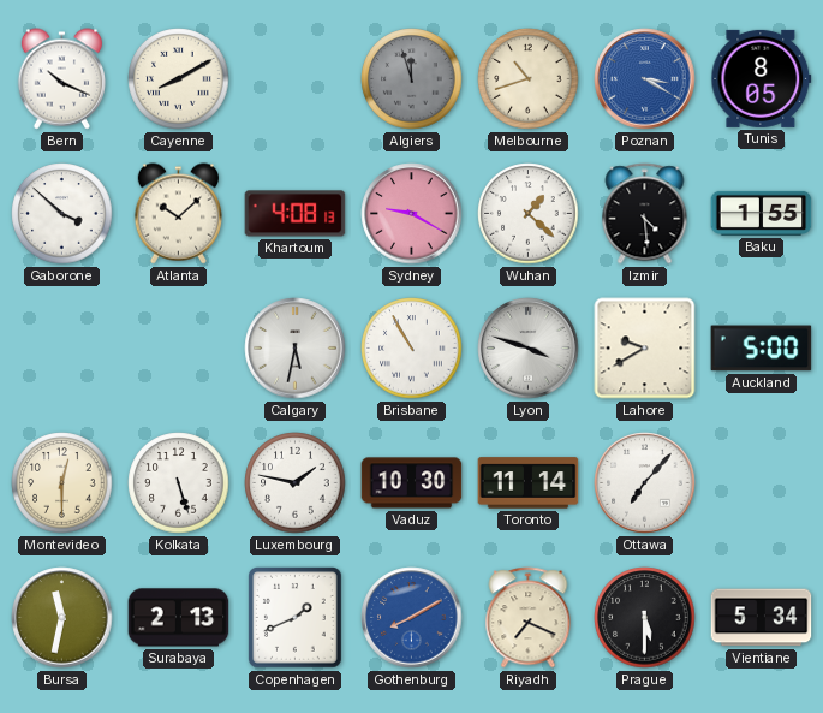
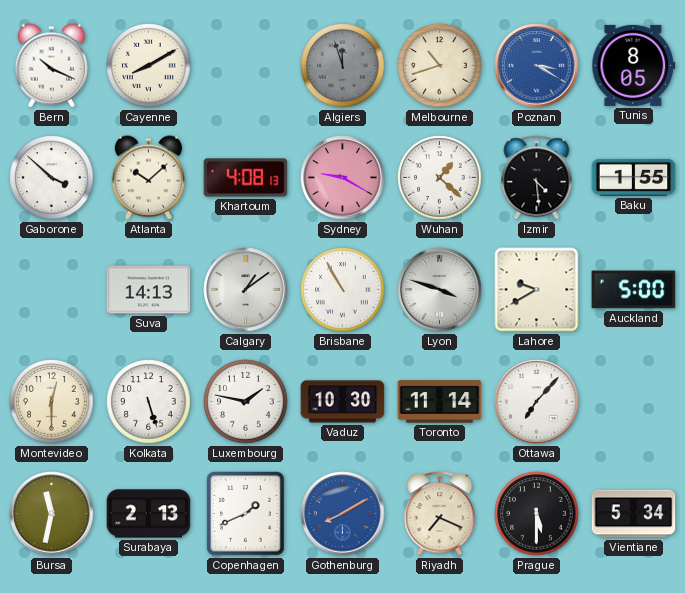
Suva: none -> 14:13 (149, 290)
Calgary: 5:32 -> 1:09 (246, 290)
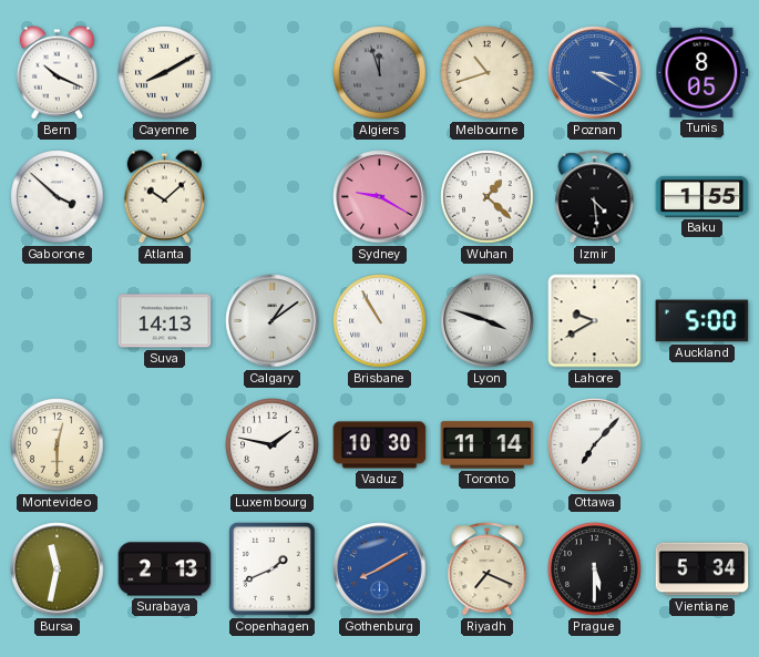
Khartoum: 4:08 -> none (246, 178)
Kolkata: 5:27 -> none (149, 402)
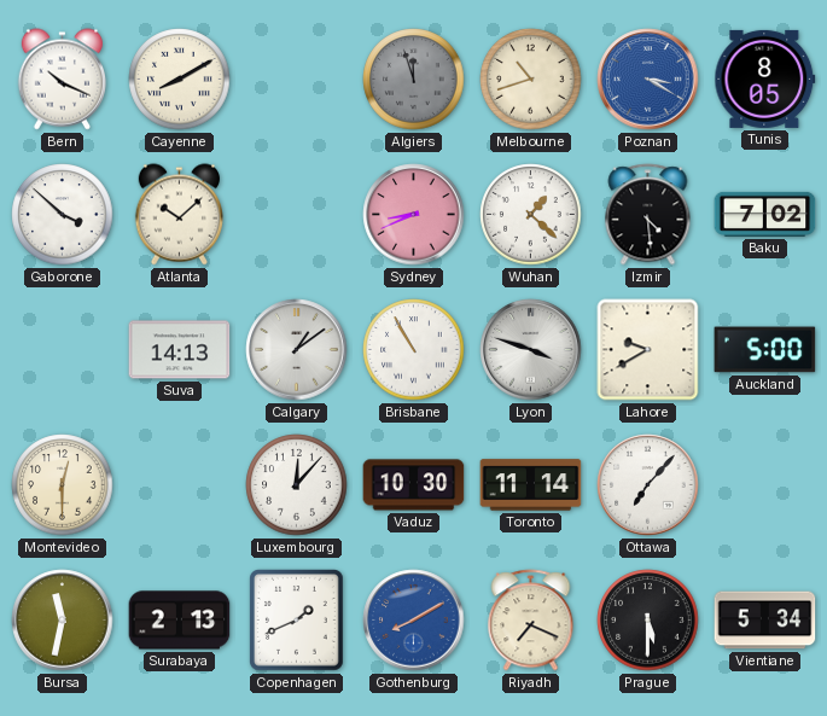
Sydney: 9:20 -> 8:41 (414, 215)
Baku: 1:55 -> 7:02 (765, 214)
Luxembourg: 1:47 -> 12:07 (297, 485)
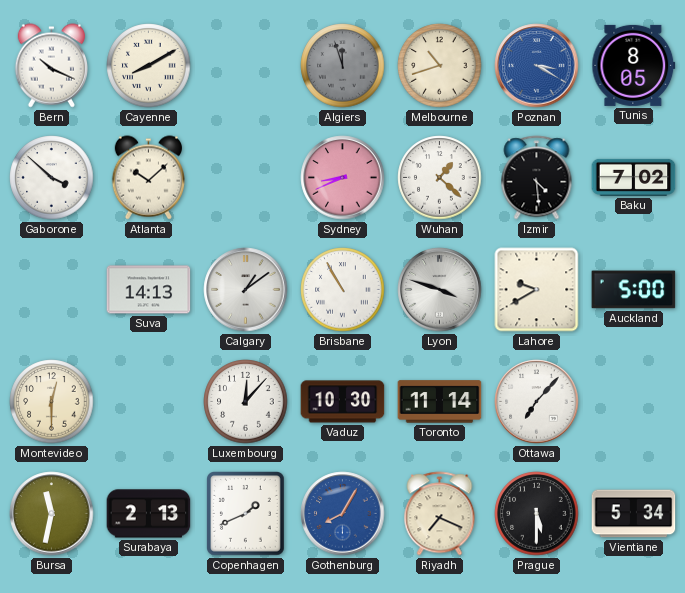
Gothenburg: 8:10 -> 8:05 (343, 514)
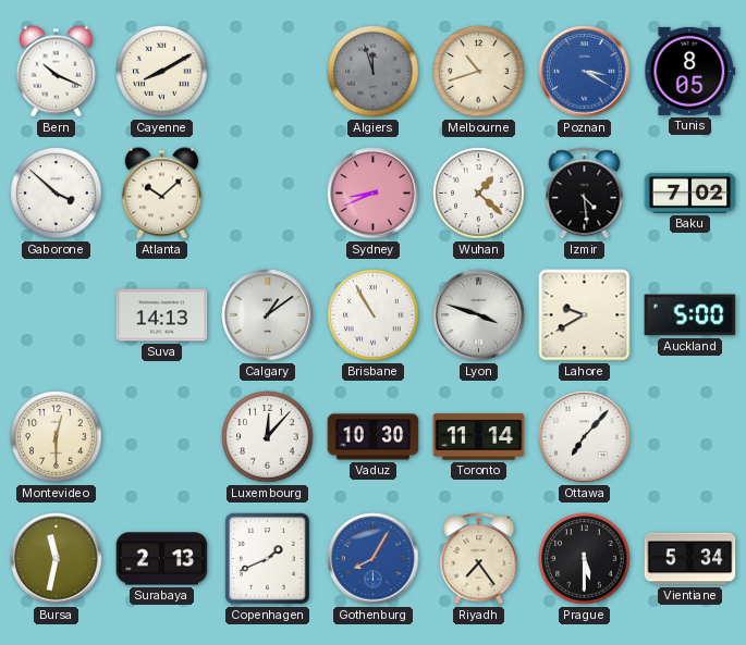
Riyadh: 7:19 -> 7:24 (479, 559)
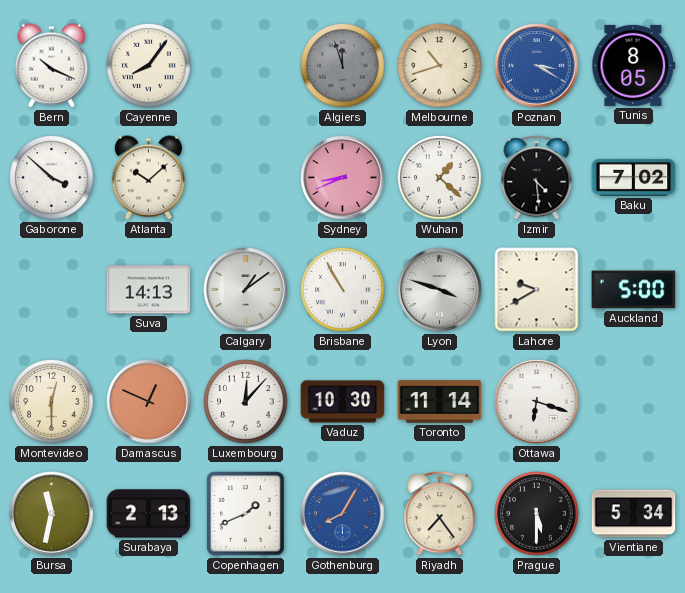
Cayenne: 8:10 -> 8:06 (149, 66)
Damascus: none -> 12:49 (149, 402)
Ottawa: 7:07 -> 6:18 (537, 402)
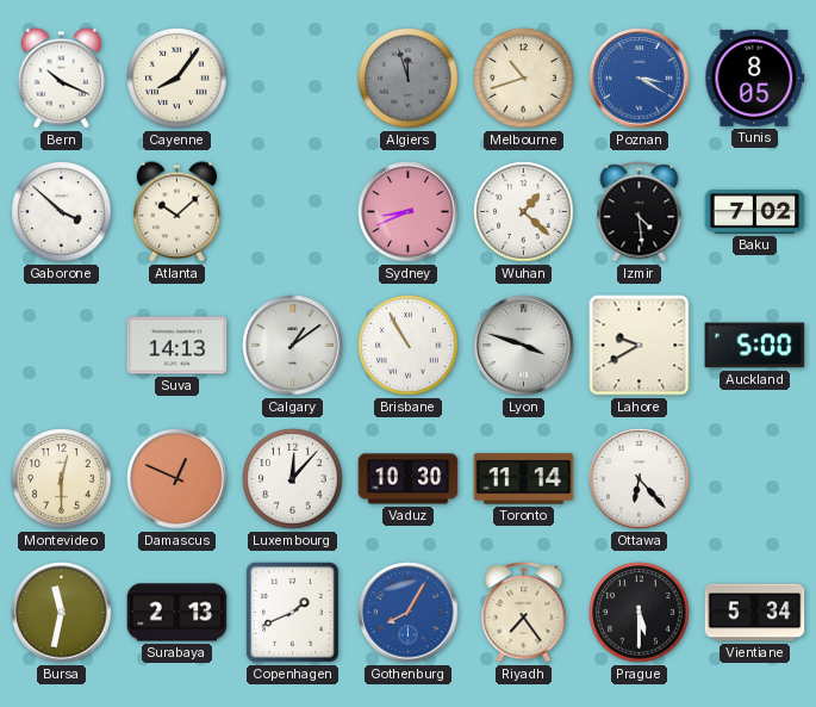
Ottawa: 6:18 -> 6:23 (640, 479)
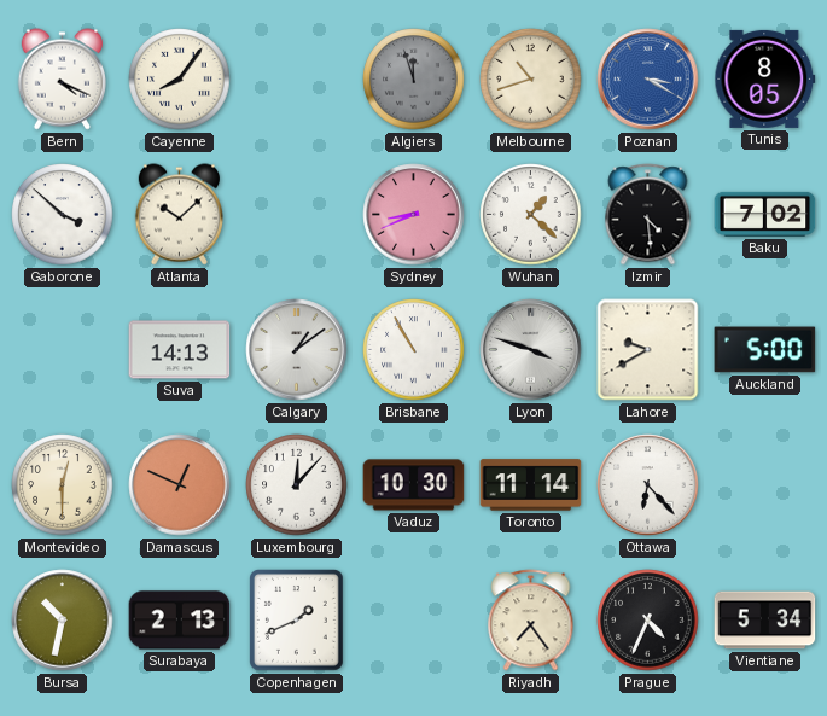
Bern: 10:19 -> 4:19 (62, 80)
Bursa: 11:32 -> 10:32 (63, 621)
Gothenburg: 8:05 -> none (409, 613)
Prague: 5:30 -> 4:34 (648, 621)
